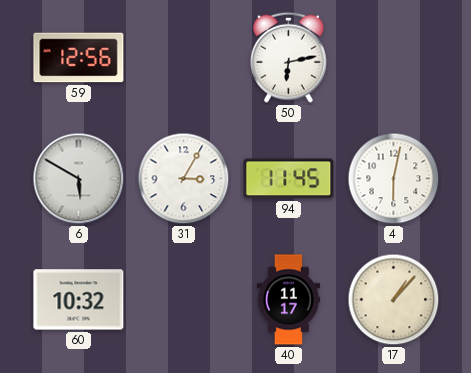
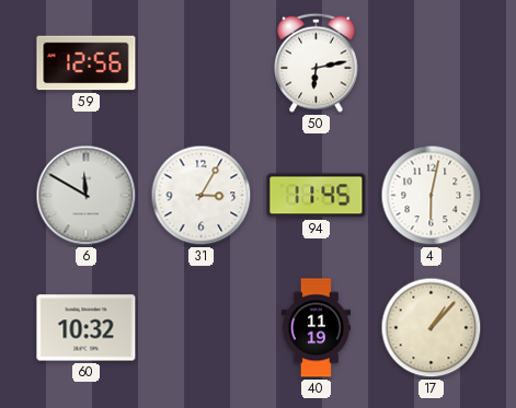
6: 5:50 -> 11:50 (87, 196)
40: 11:17 -> 11:19 (316, 328)
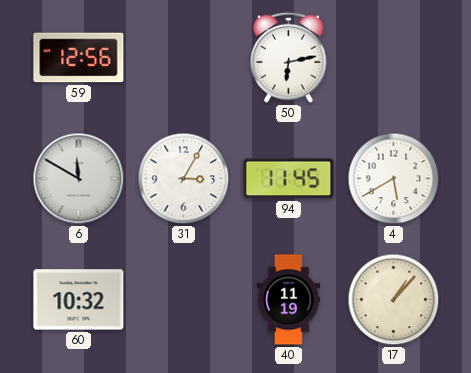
4: 6:02 -> 5:40 (394, 179)
